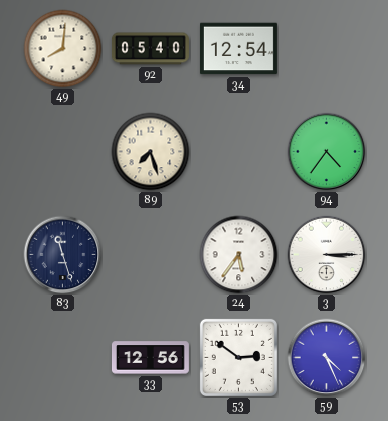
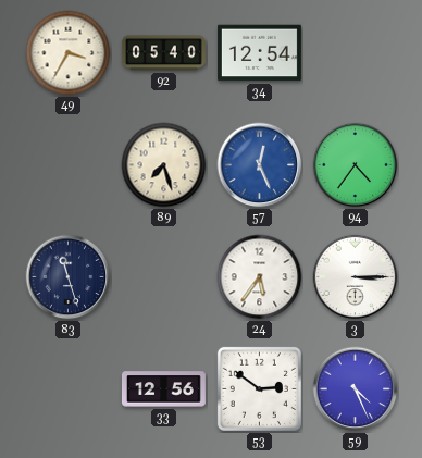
49: 8:01 -> 3:35 (69, 53)
57: none -> 12:26 (260, 165)
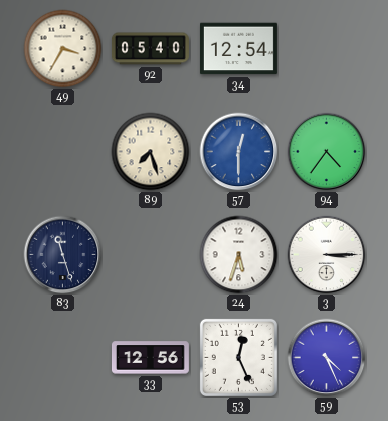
57: 12:26 -> 12:30 (239, 152)
24: 5:36 -> 5:33 (239, 255)
53: 2:51 -> 12:26 (238, 357)
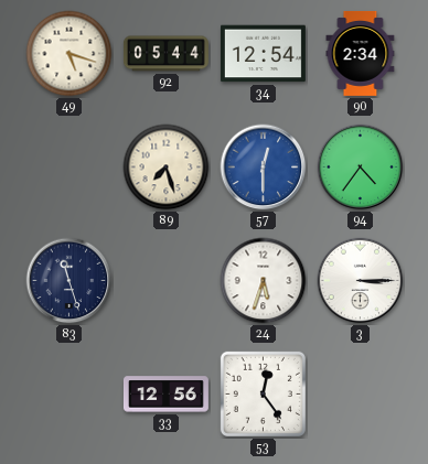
49: 3:35 -> 5:18 (69, 54)
92: 05:40 -> 05:44 (165, 54)
90: none -> 2:34 (361, 53)
53: 12:26 -> 12:24 (263, 393)
59: 4:26 -> none (327, 358)
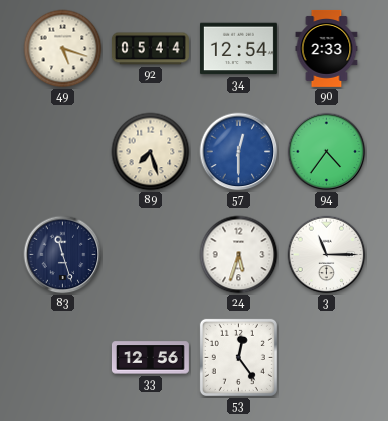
90: 2:34 -> 2:33 (327, 48)
3: 3:15 -> 11:15 (327, 255)
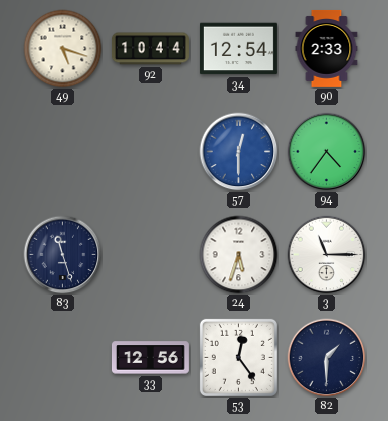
92: 05:44 -> 10:44 (150, 49)
89: 7:27 -> none (151, 152)
82: none -> 1:30 (327, 358)
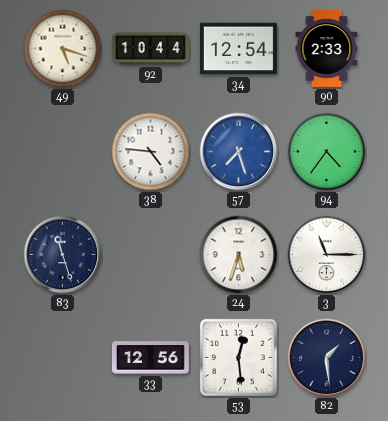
38: none -> 4:46 (151, 152)
57: 12:30 -> 7:27 (239, 152)
53: 12:24 -> 12:29 (238, 357)
82: 1:30 -> 1:29 (327, 358)
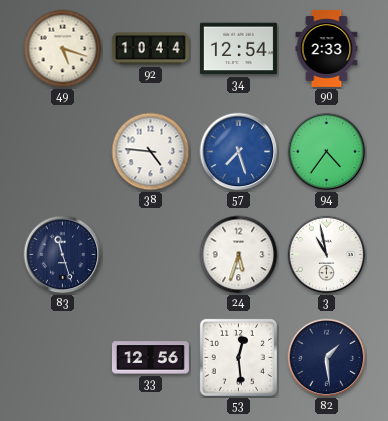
3: 11:15 -> 10:58 (327, 255)
